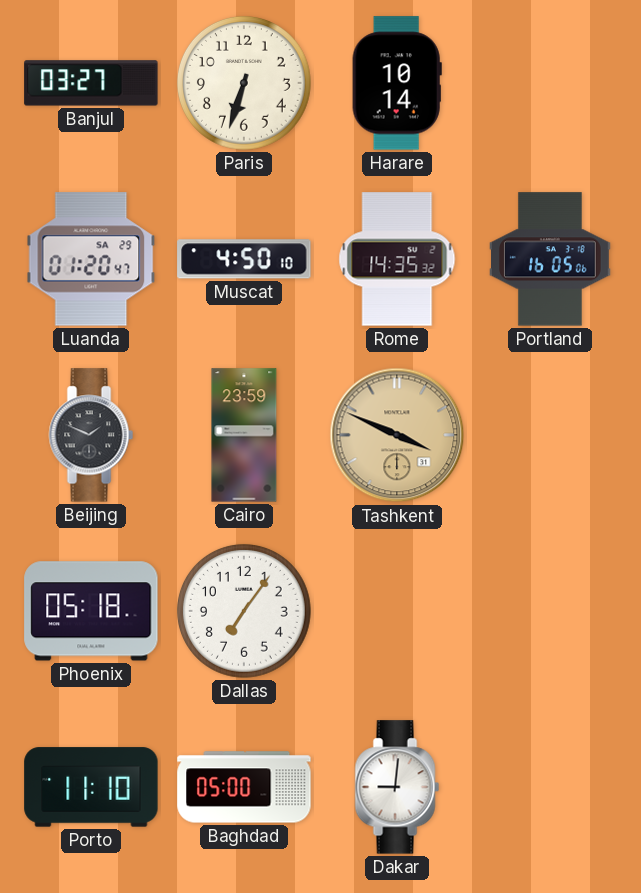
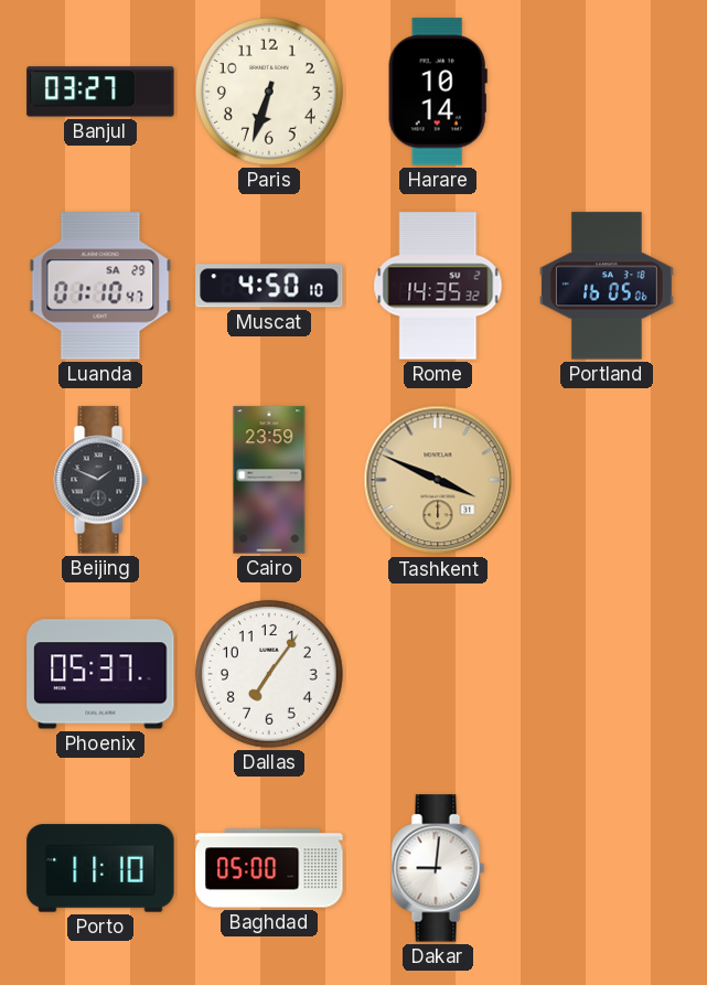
Luanda: 01:20 -> 01:10 (100, 286)
Phoenix: 05:18 -> 05:37 (100, 674)
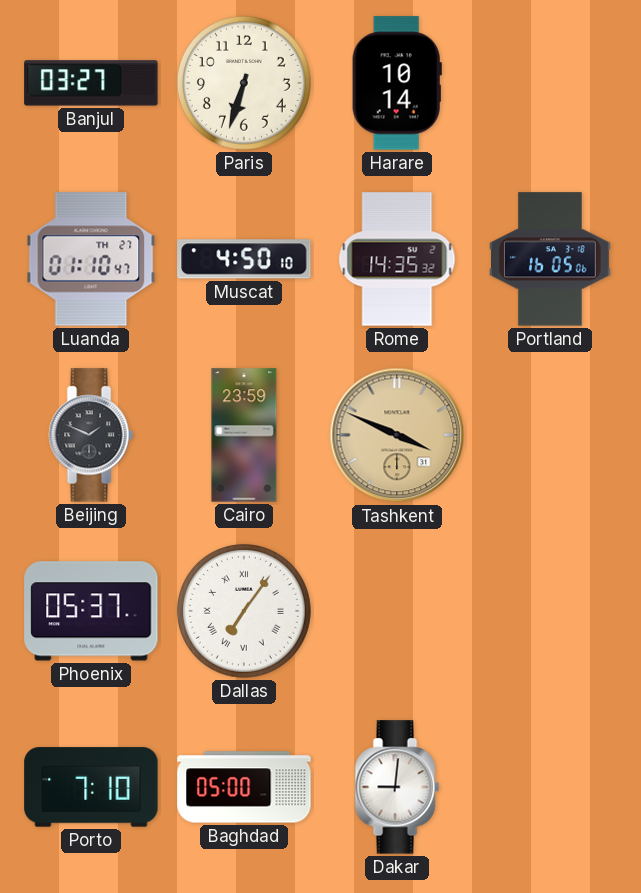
Luanda date: SA 29 -> TH 27 (91, 259)
Dallas numerals: Arabic -> Roman (244, 611)
Porto: 11:10 -> 7:10 (91, 787)
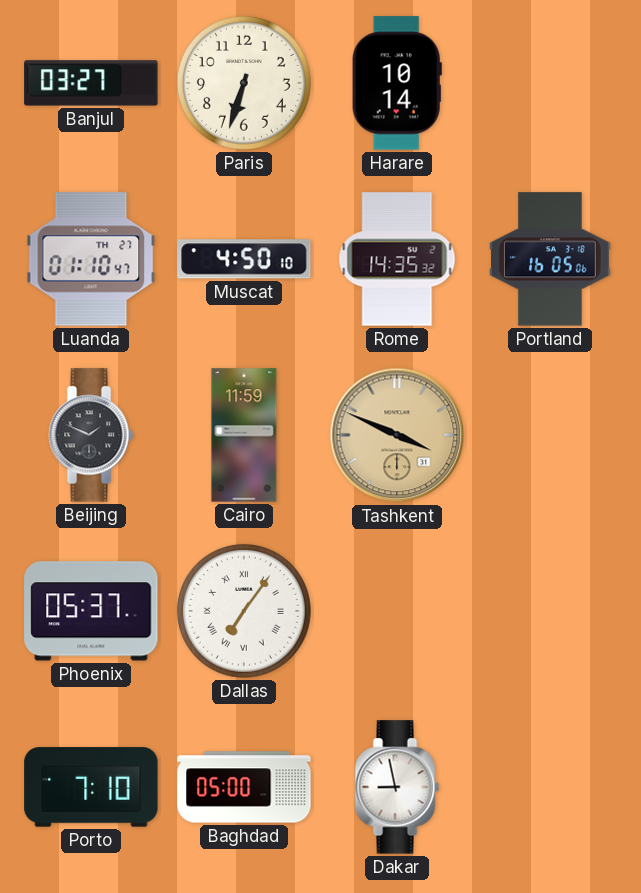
Cairo: 23:59 -> 11:59 (244, 435)
Dakar: 9:01 -> 8:58 (397, 787)
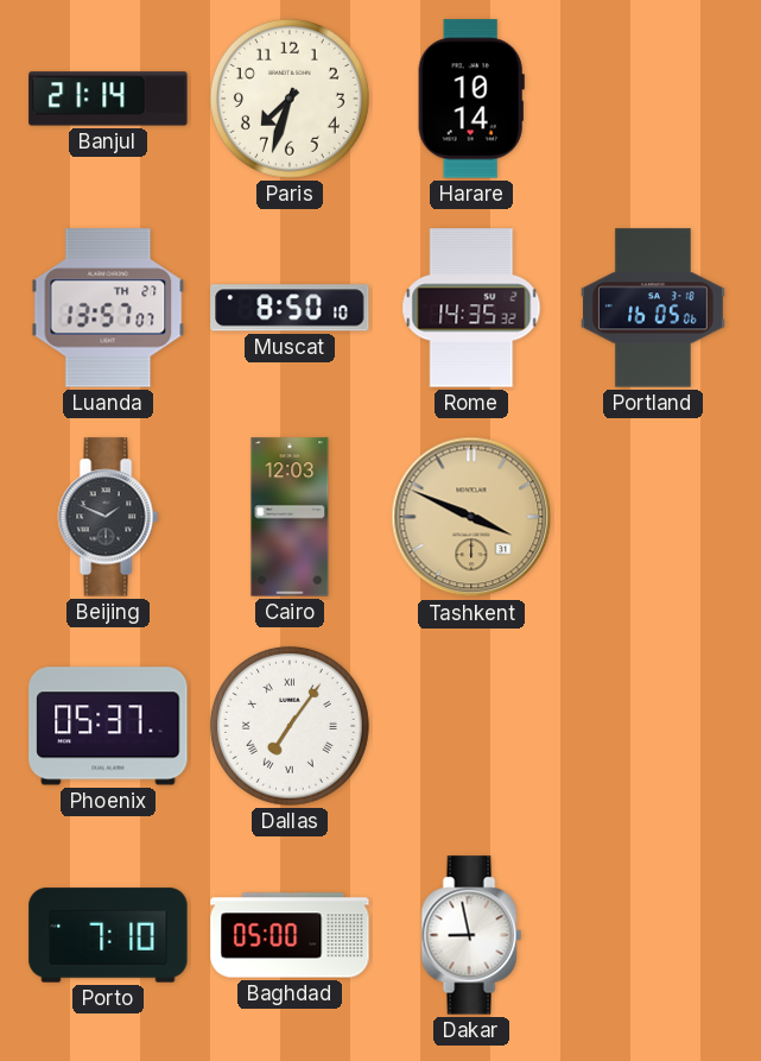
Banjul: 03:27 -> 21:14 (108, 99)
Paris: 6:33 -> 7:33 (290, 99)
Luanda: 01:10 -> 13:57 (108, 308)
Muscat: 4:50 -> 8:50 (290, 308)
Cairo: 11:59 -> 12:03 (290, 517)
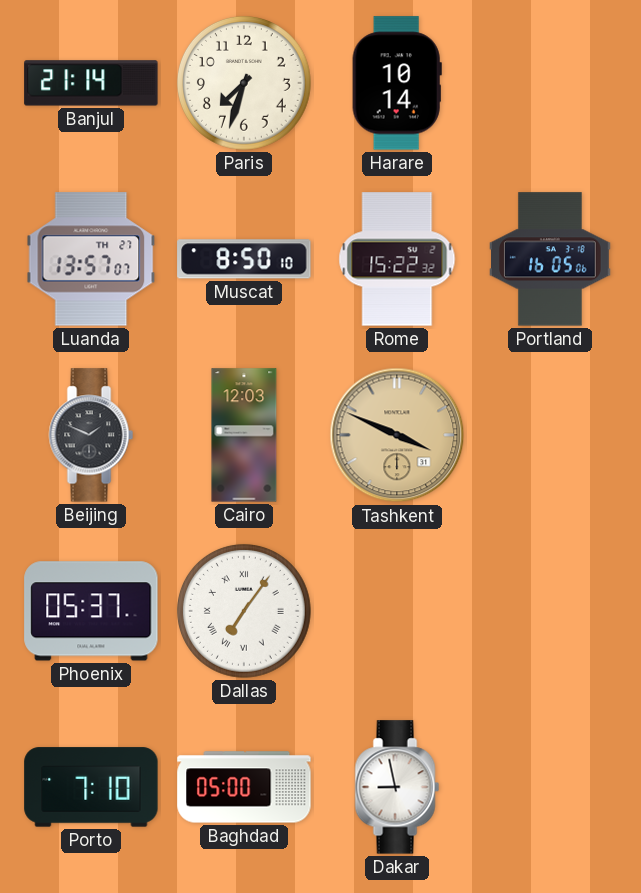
Rome: 14:35 -> 15:22 (397, 259)
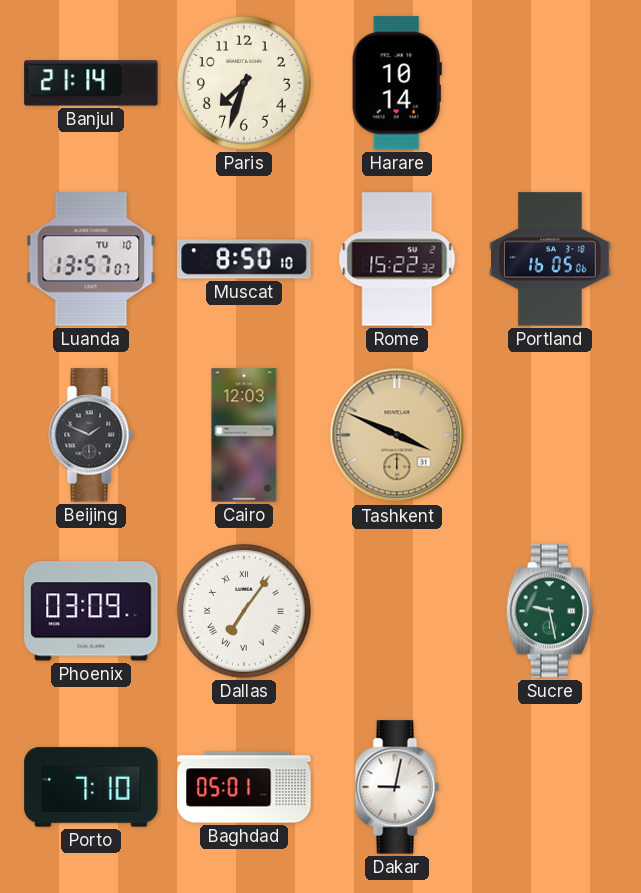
Luanda date: TH 27 -> TU 10 (91, 259)
Phoenix: 05:37 -> 03:09 (91, 611)
Sucre: none -> 9:28 (549, 611)
Baghdad: 05:00 -> 05:01 (244, 787)
Dakar: 8:58 -> 9:02 (397, 787)
